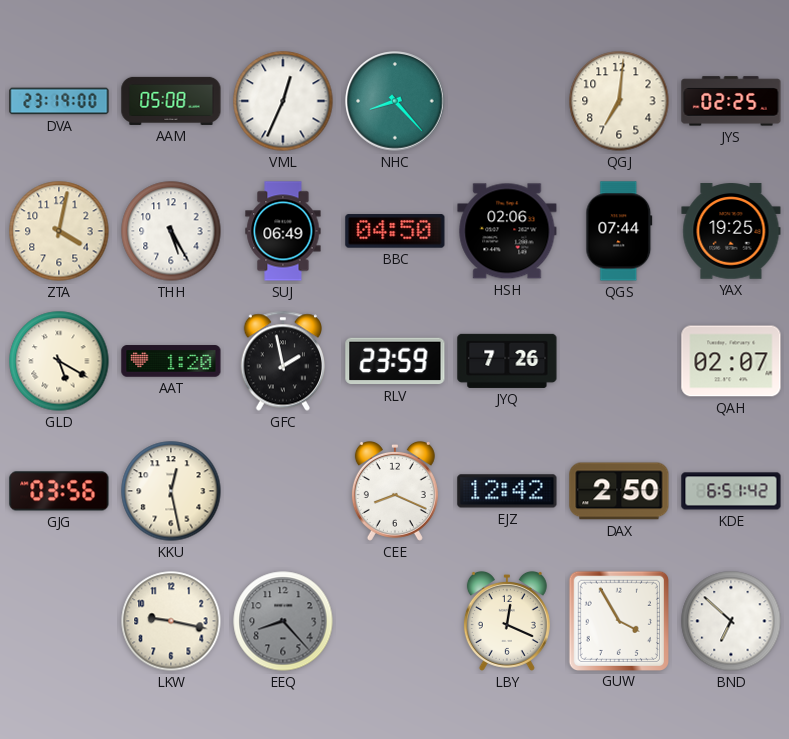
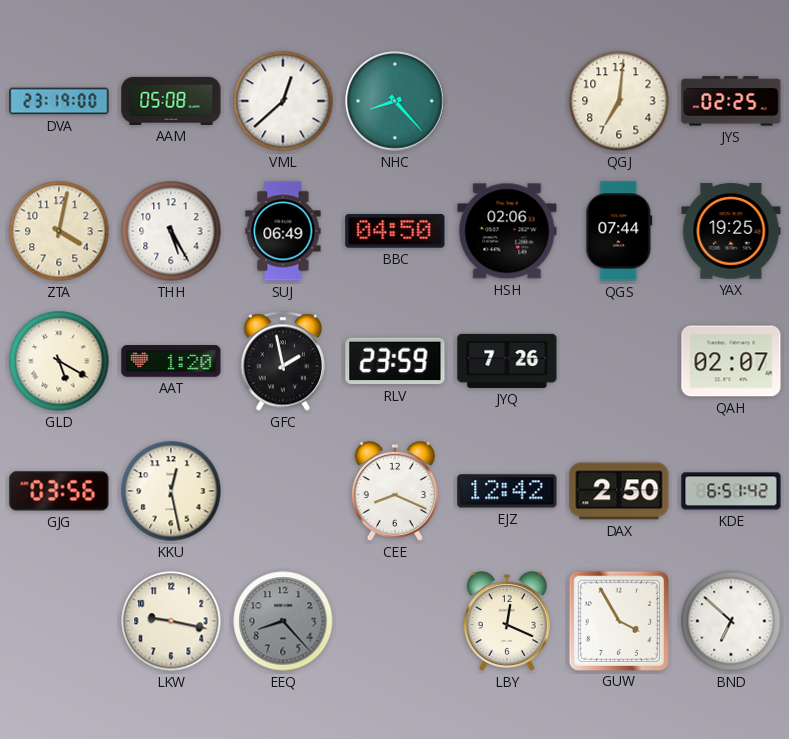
VML: 12:34 -> 12:38 (283, 101)
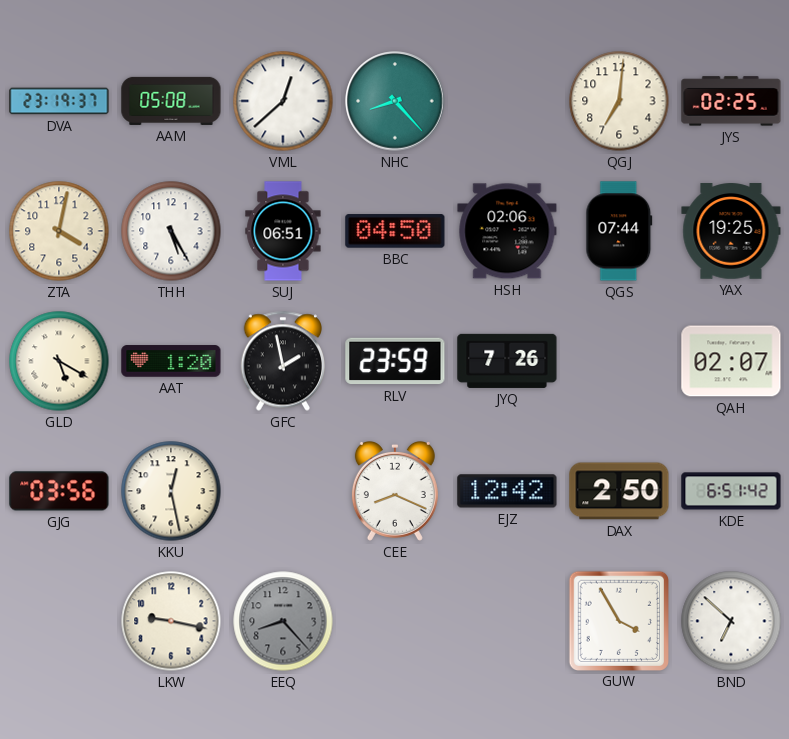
DVA: 23:19:00 -> 23:19:37 (59, 101)
SUJ: 06:49 -> 06:51 (283, 231)
LBY: 12:19 -> none (507, 621)
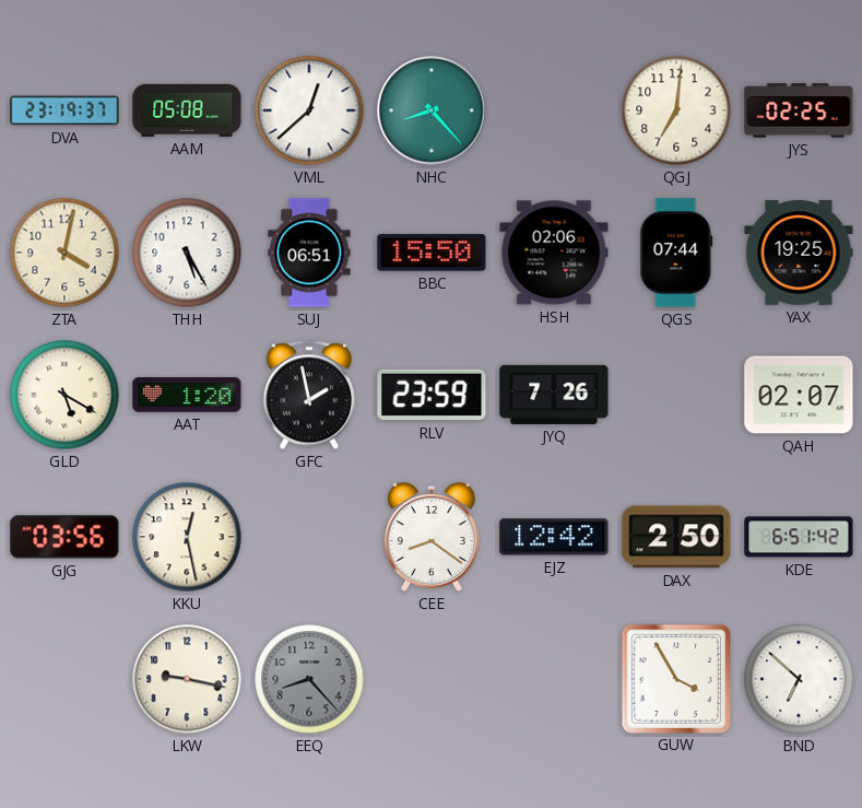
BBC: 04:50 -> 15:50 (432, 253)
CEE: 8:19 -> 8:21 (432, 537)
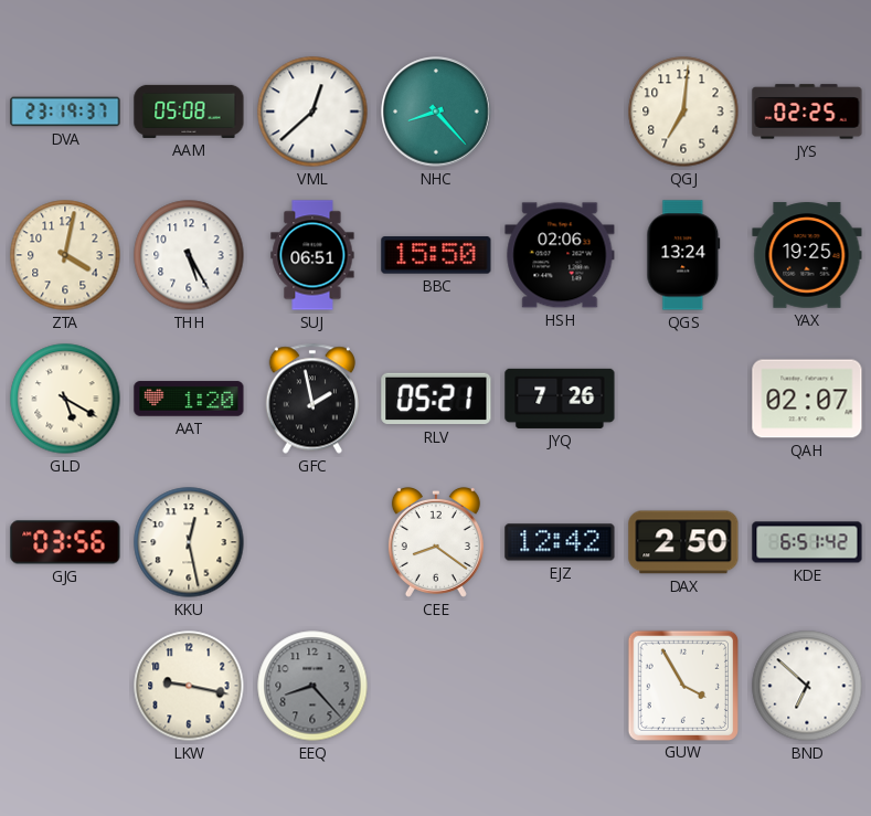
QGS: 07:44 -> 13:24 (683, 255)
RLV: 23:59 -> 05:21 (436, 399)
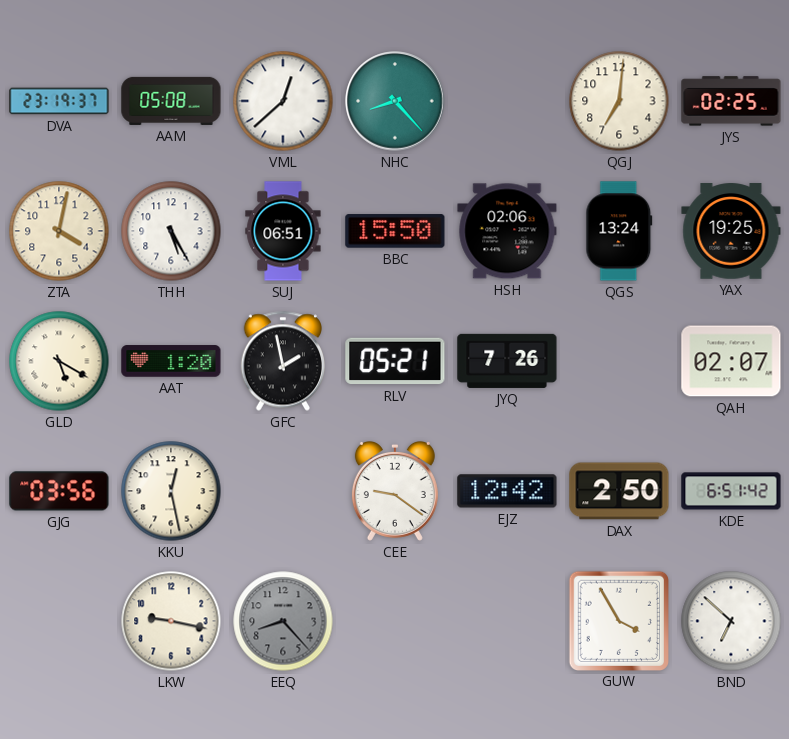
CEE: 8:21 -> 9:21 (395, 491)
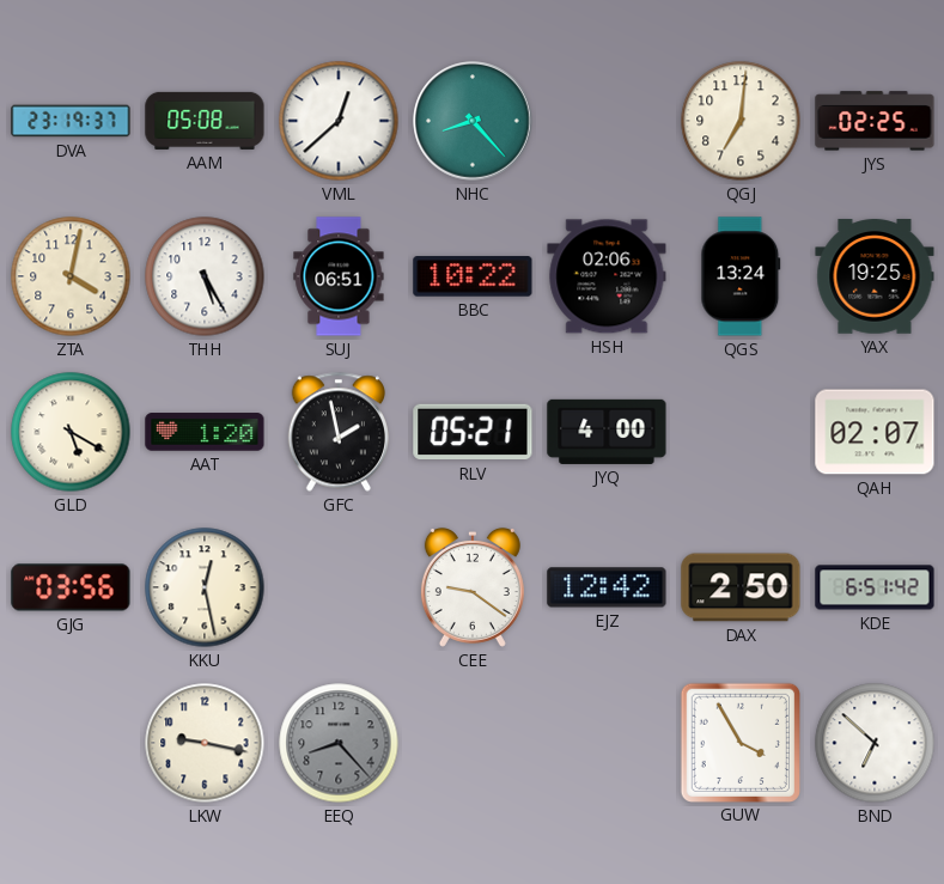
BBC: 15:50 -> 10:22 (473, 276)
JYQ: 7:26 -> 4:00 (607, 432)
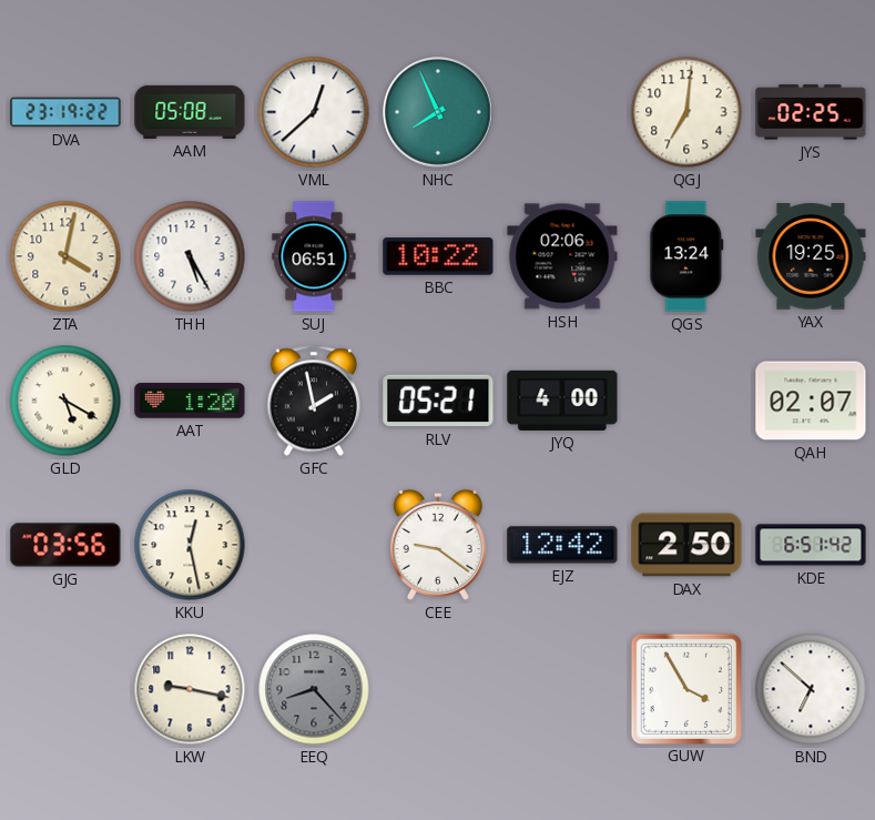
DVA: 23:19:37 -> 23:19:22 (65, 112)
NHC: 8:23 -> 7:56 (438, 112)
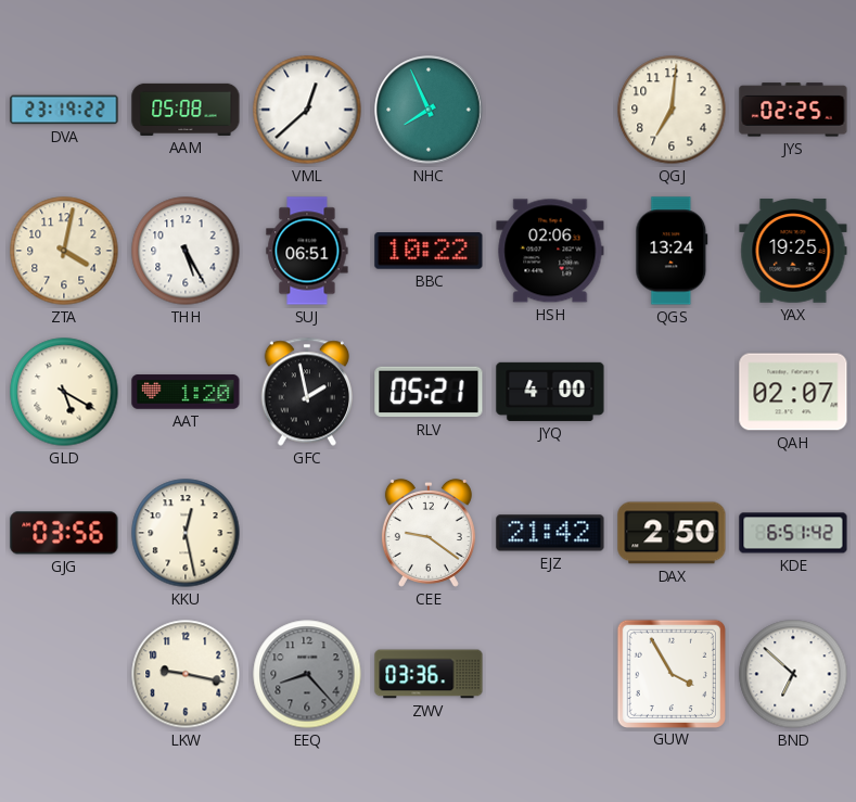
EJZ: 12:42 -> 21:42 (550, 533)
ZWV: none -> 03:36 (429, 674)
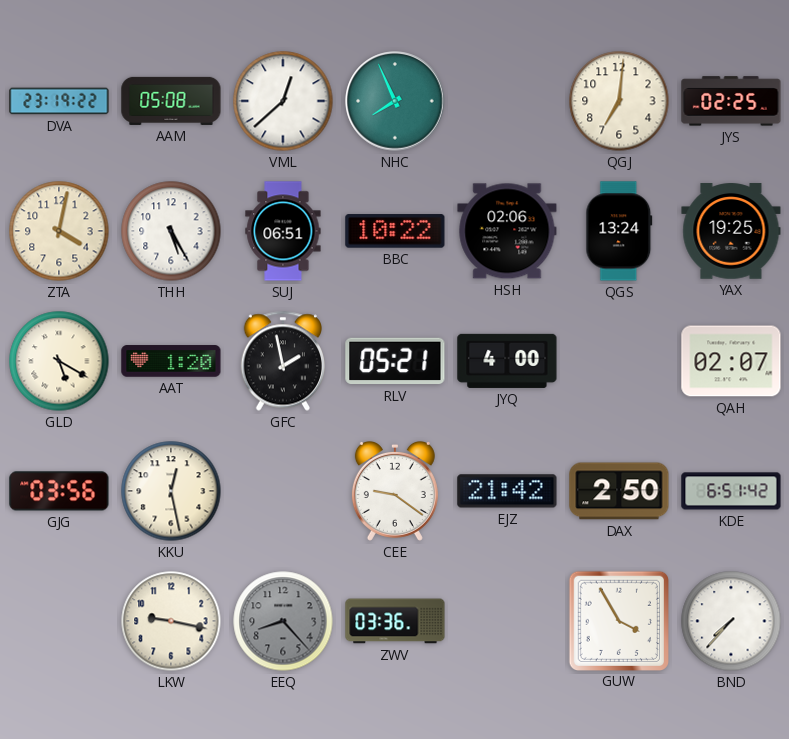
BND: 6:52 -> 7:37 (731, 621)
